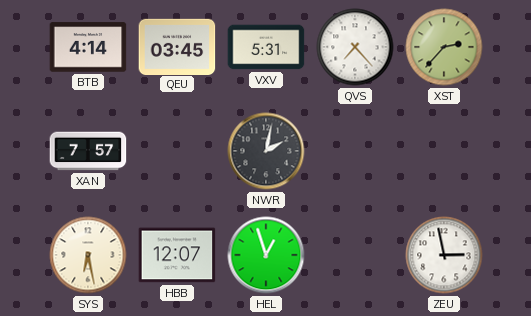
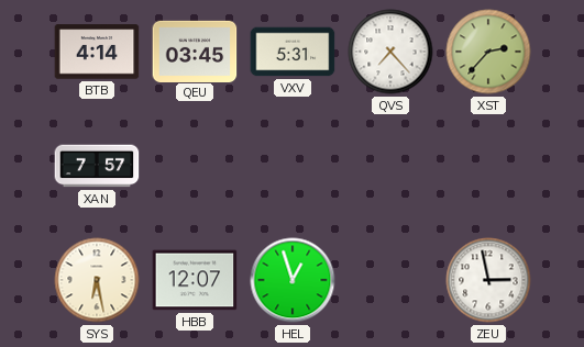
NWR: 2:02 -> none (266, 151)
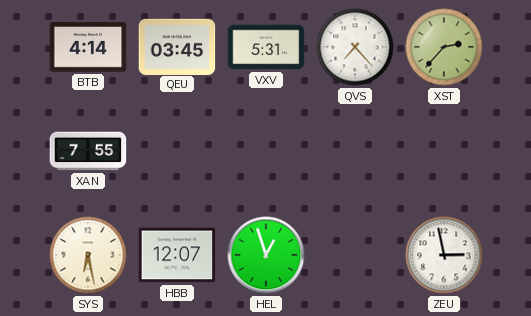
XAN: 7:57 -> 7:55 (88, 151)
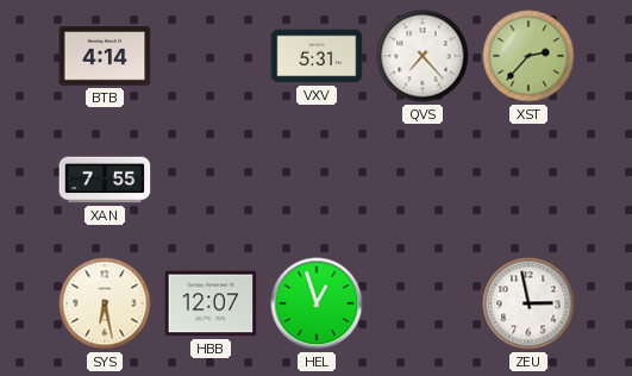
QEU: 03:45 -> none (177, 46)
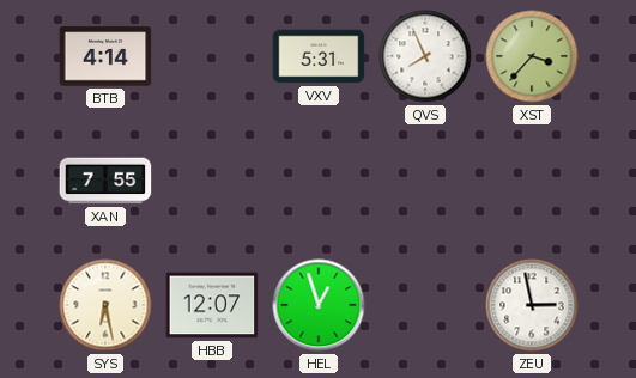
QVS: 7:23 -> 7:56 (425, 56)
XST: 2:37 -> 3:37 (532, 56)
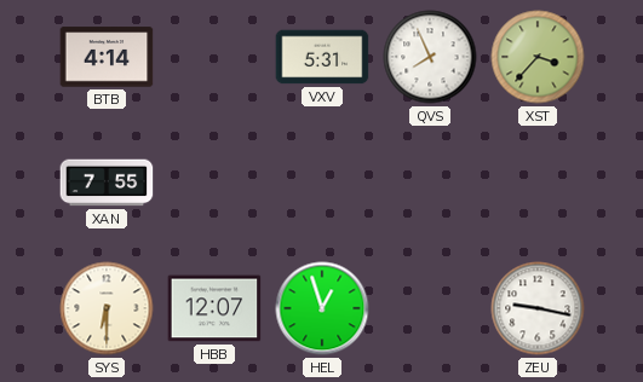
SYS: 6:28 -> 6:30 (107, 308)
ZEU: 2:58 -> 9:17 (538, 308)
